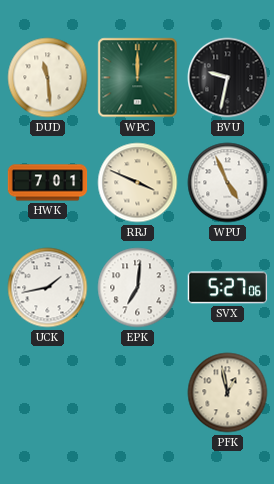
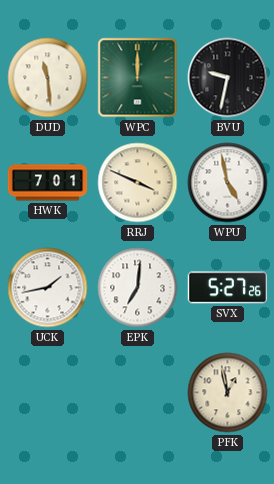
WPU: 4:56 -> 4:58 (228, 183)
SVX: 5:27:06 -> 5:27:26 (228, 288)
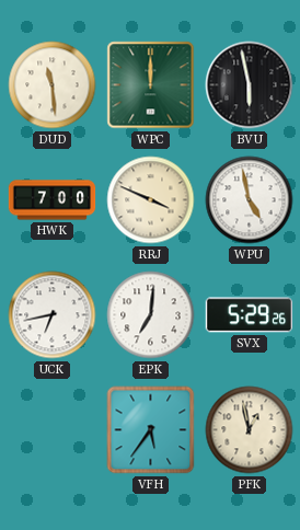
BVU: 9:32 -> 5:58 (250, 85)
HWK: 7:01 -> 7:00 (53, 200)
UCK: 1:43 -> 6:43 (53, 315)
SVX: 5:27 -> 5:29 (250, 315)
VFH: none -> 5:36 (151, 430)
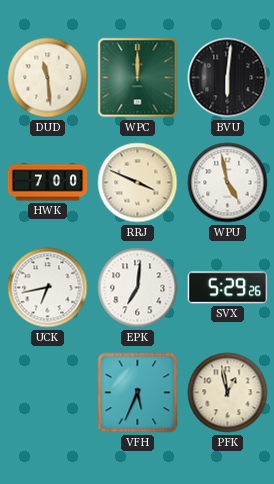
BVU: 5:58 -> 6:01 (228, 78)
VFH: 5:36 -> 5:34 (138, 393)
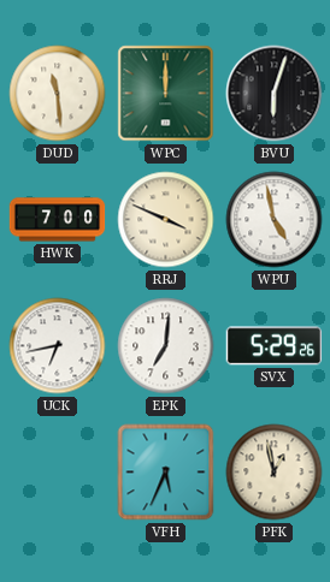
BVU: 6:01 -> 6:03 (275, 94)
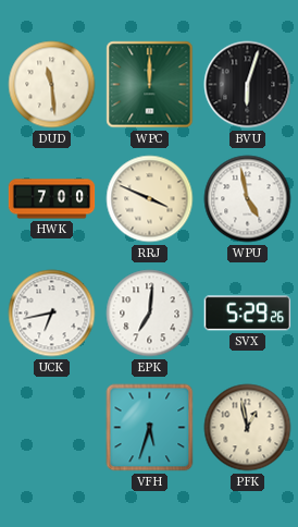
VFH: 5:34 -> 5:33 (150, 428)
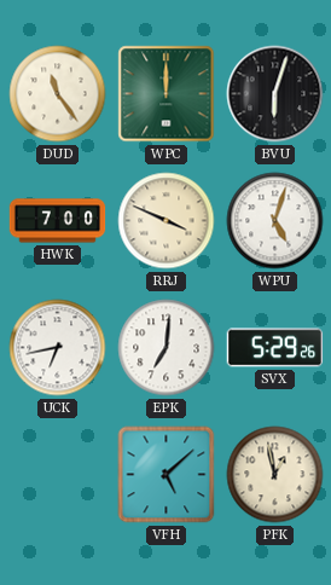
DUD: 11:29 -> 11:24 (58, 94)
WPU: 4:58 -> 5:03 (275, 221)
VFH: 5:33 -> 5:08 (167, 475)
